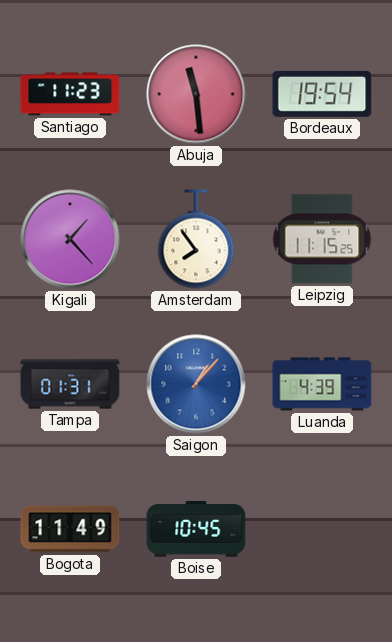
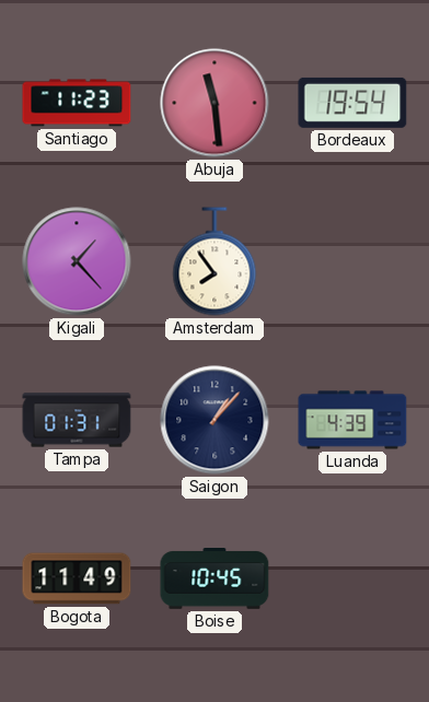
Leipzig: 11:15 -> none (322, 239)
Saigon dial: blue -> navy (215, 420)
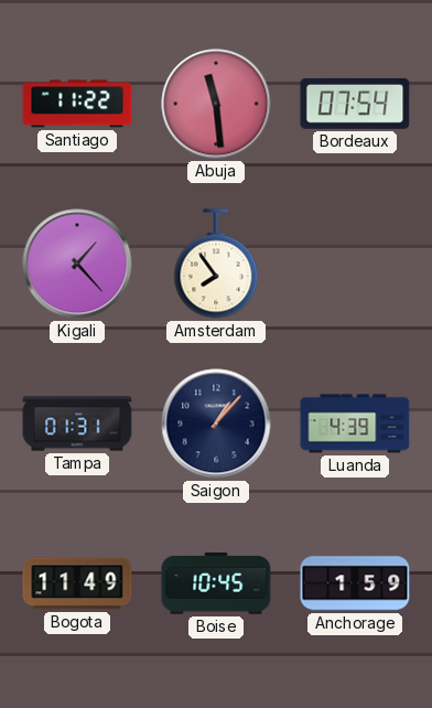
Santiago: 11:23 -> 11:22 (77, 104)
Bordeaux: 19:54 -> 07:54 (355, 104)
Anchorage: none -> 1:59 (355, 583)
